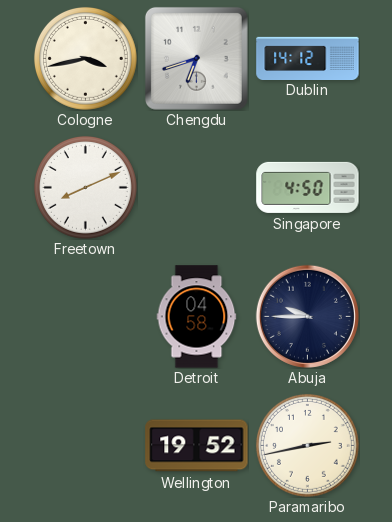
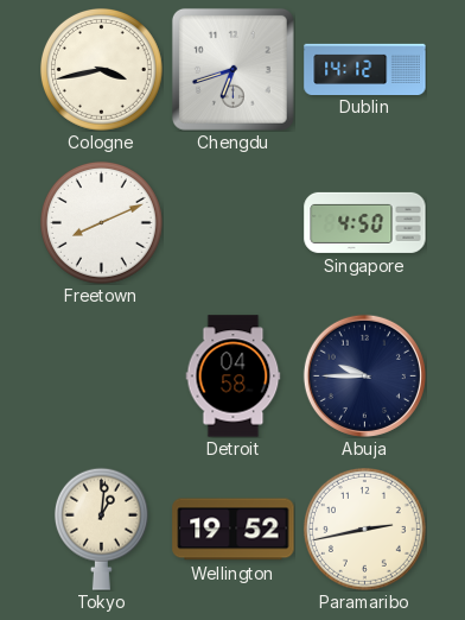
Tokyo: none -> 1:01 (101, 529)
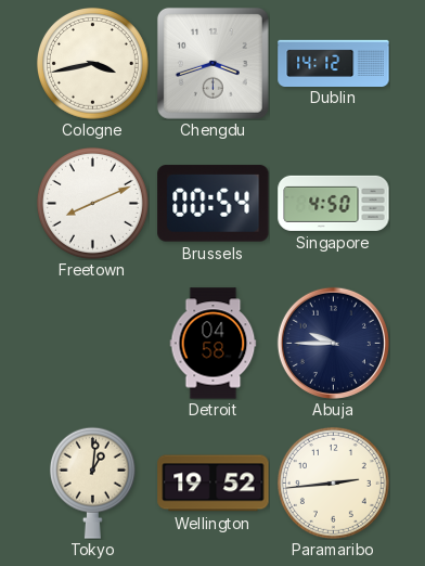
Chengdu: 6:42 -> 3:42 (212, 63)
Brussels: none -> 00:54 (214, 204)
Paramaribo: 2:43 -> 2:44 (333, 483)
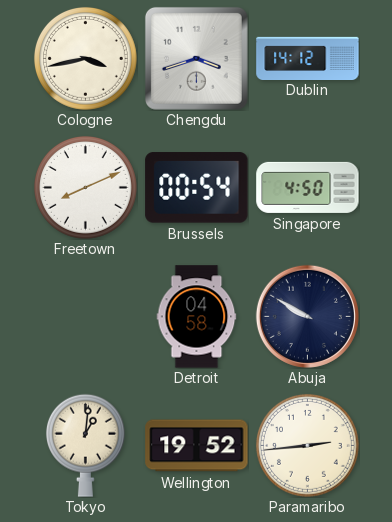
Abuja: 9:45 -> 9:50 (307, 316)
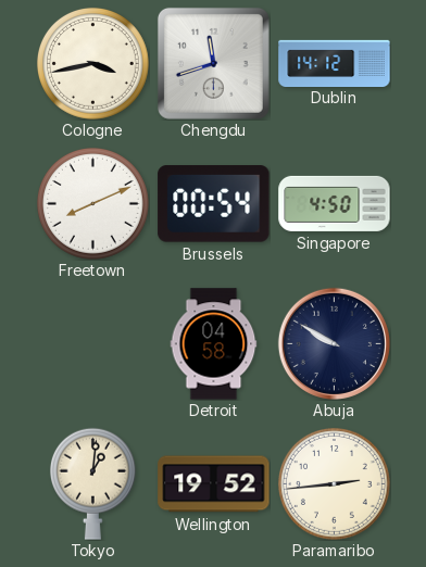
Chengdu: 3:42 -> 11:42 (213, 63)
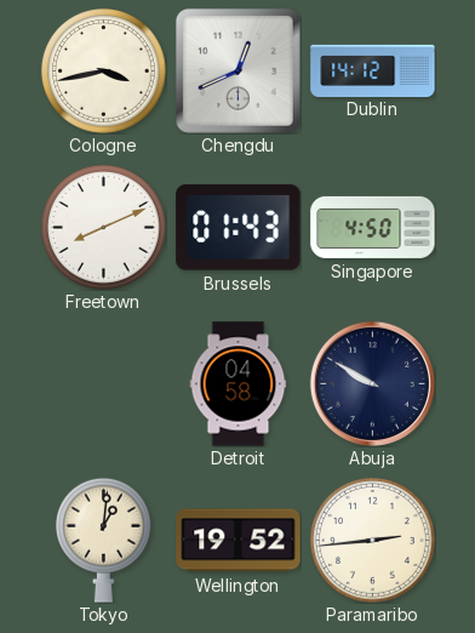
Chengdu: 11:42 -> 12:41 (237, 70)
Brussels: 00:54 -> 01:43 (239, 228)
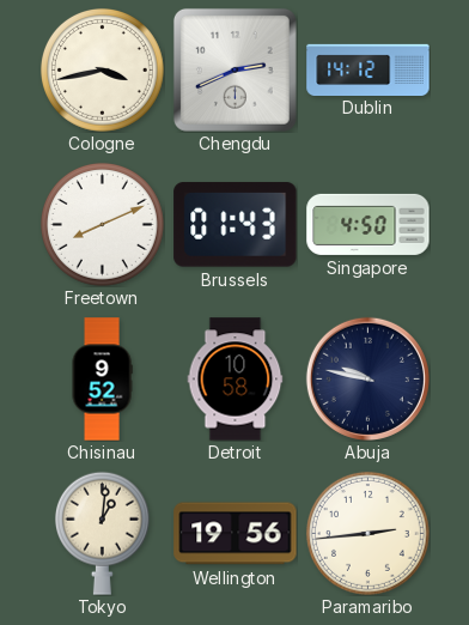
Chengdu: 12:41 -> 2:41 (234, 69)
Chisinau: none -> 9:52 (102, 380)
Detroit: 04:58 -> 10:58 (236, 380)
Abuja: 9:50 -> 9:47 (367, 378)
Wellington: 19:52 -> 19:56 (236, 534)
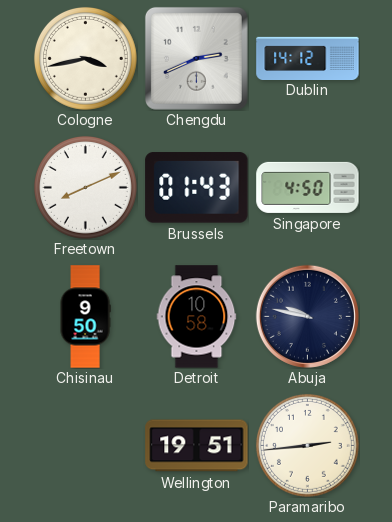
Chisinau: 9:52 -> 9:50 (85, 317)
Tokyo: 1:01 -> none (102, 533)
Wellington: 19:56 -> 19:51 (197, 446)
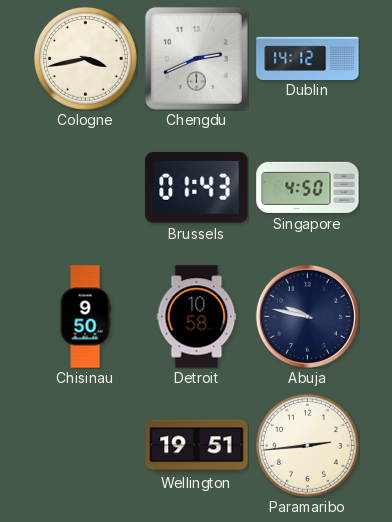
Freetown: 8:11 -> none (85, 187)
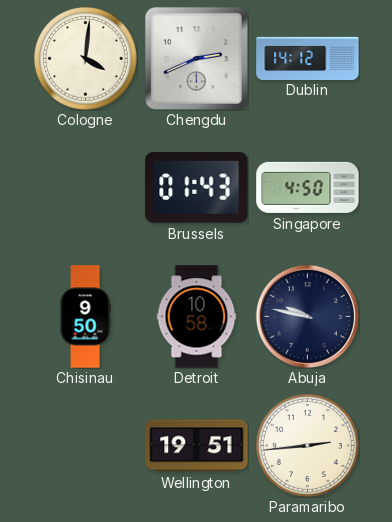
Cologne: 3:43 -> 4:01 (85, 58)
